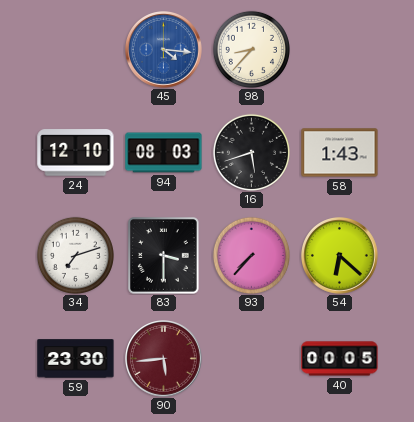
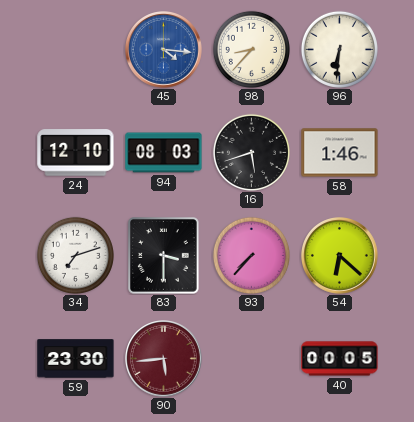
96: none -> 6:31 (339, 49)
58: 1:43 -> 1:46 (340, 153)
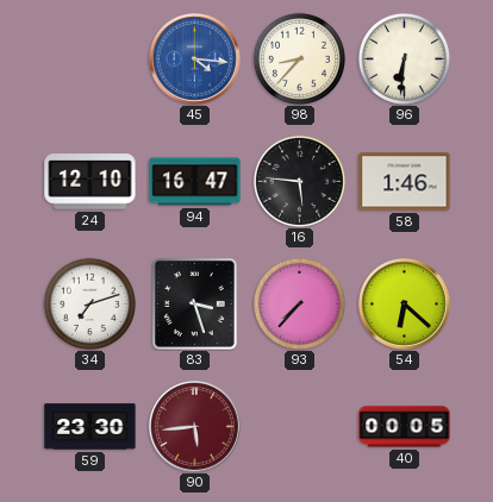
94: 08:03 -> 16:47 (195, 182)
16: 5:42 -> 5:46 (299, 181)
83: 3:30 -> 3:27 (195, 305)
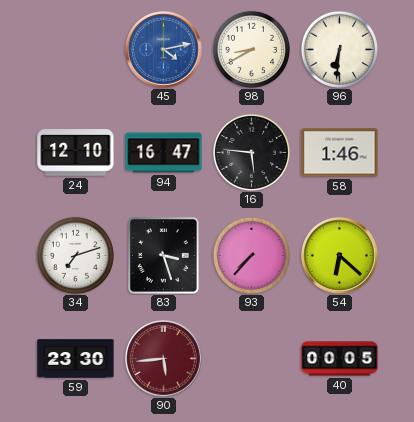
45: 4:16 -> 4:13 (164, 50)
98: 8:37 -> 8:40 (251, 49)
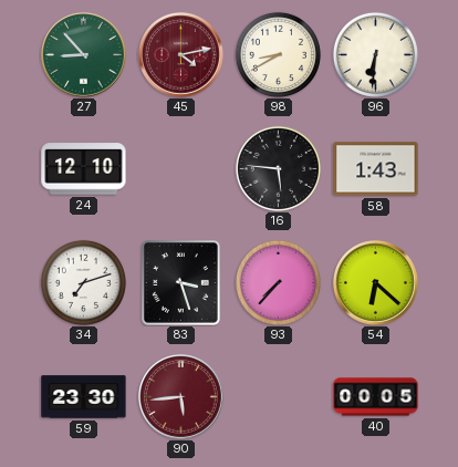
27: none -> 8:53 (84, 55)
45 dial: blue -> burgundy (181, 55)
94: 16:47 -> none (164, 153)
58: 1:46 -> 1:43 (376, 169)
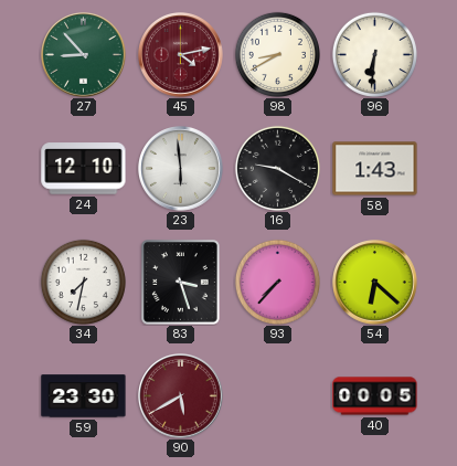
23: none -> 5:59 (181, 169)
16: 5:46 -> 9:20 (277, 168)
34: 7:12 -> 7:32 (83, 282)
90: 5:44 -> 5:40 (181, 396)
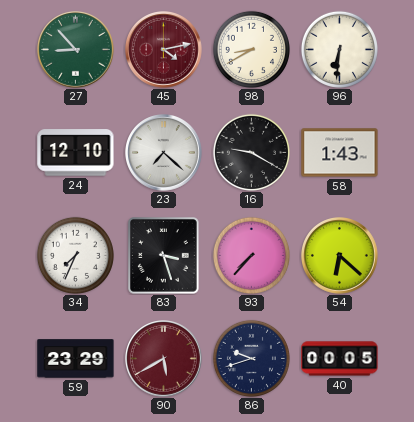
23: 5:59 -> 7:22 (164, 153)
34: 7:32 -> 7:34 (75, 255)
59: 23:30 -> 23:29 (76, 359)
86: none -> 9:42 (251, 358)
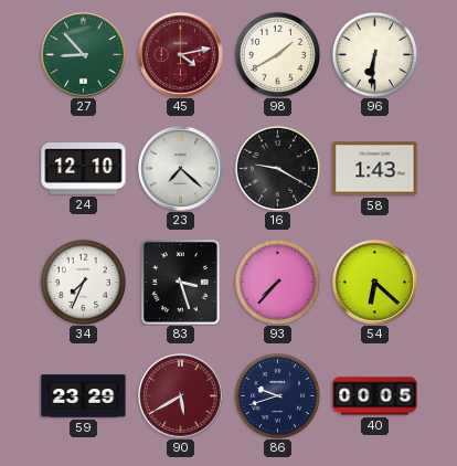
98: 8:40 -> 1:40 (277, 54)
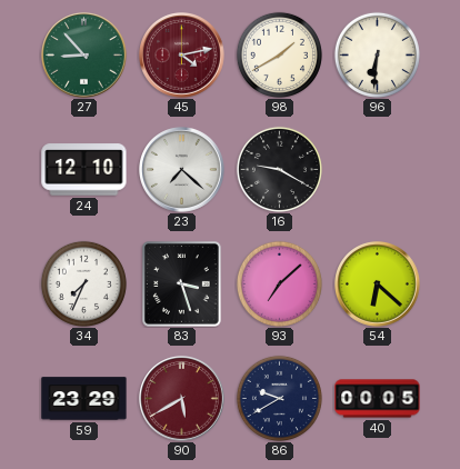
58: 1:43 -> none (375, 169)
93: 7:37 -> 7:08 (279, 283)
86: 9:42 -> 9:40 (279, 398)
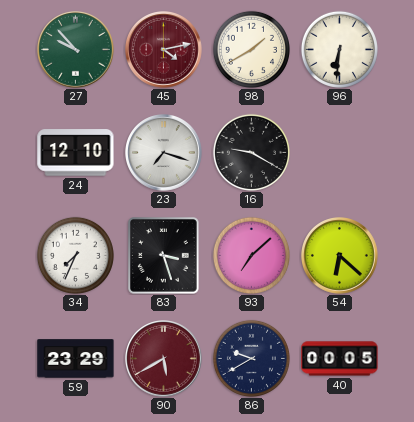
27: 8:53 -> 9:53 (76, 50)
23: 7:22 -> 7:18 (164, 153)
